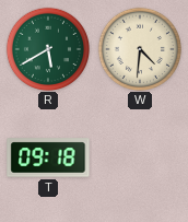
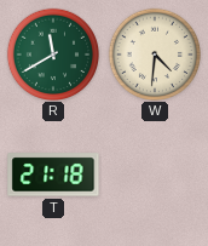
R: 5:40 -> 11:40 (52, 53)
T: 09:18 -> 21:18 (53, 175)
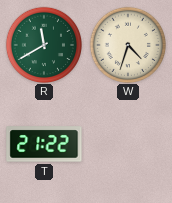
W: 4:31 -> 4:33 (127, 44)
T: 21:18 -> 21:22 (44, 144)
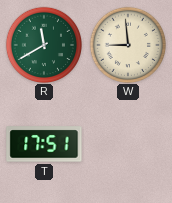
W: 4:33 -> 8:59 (127, 44)
T: 21:22 -> 17:51 (44, 144)
